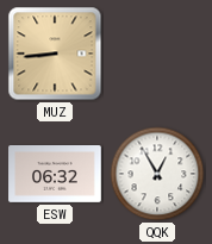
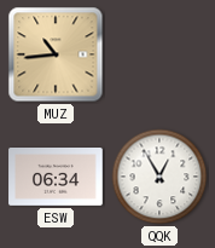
MUZ: 8:44 -> 10:44 (56, 54)
ESW: 06:32 -> 06:34 (56, 178)
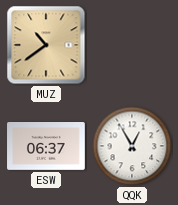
MUZ: 10:44 -> 10:39 (46, 45)
ESW: 06:34 -> 06:37 (46, 147)
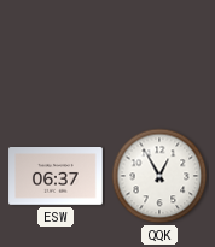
MUZ: 10:39 -> none (46, 45)
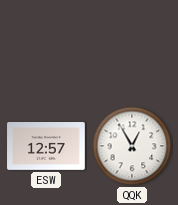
ESW: 06:37 -> 12:57 (46, 147)
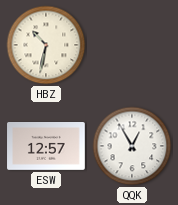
HBZ: none -> 10:32 (46, 45)
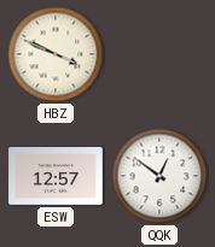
HBZ: 10:32 -> 3:49 (56, 54)
QQK: 12:55 -> 12:51 (159, 176)
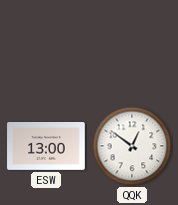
HBZ: 3:49 -> none (56, 54)
ESW: 12:57 -> 13:00 (46, 147)
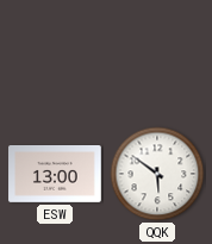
QQK: 12:51 -> 5:51 (157, 174)
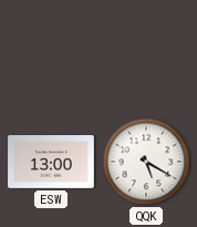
QQK: 5:51 -> 5:20 (146, 162)
